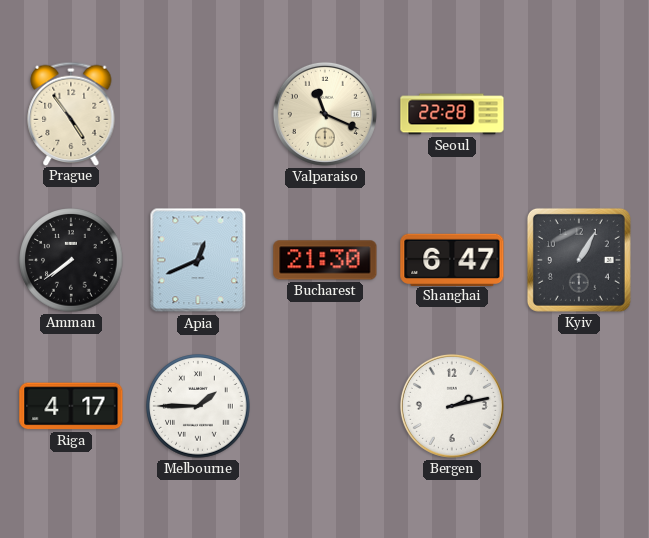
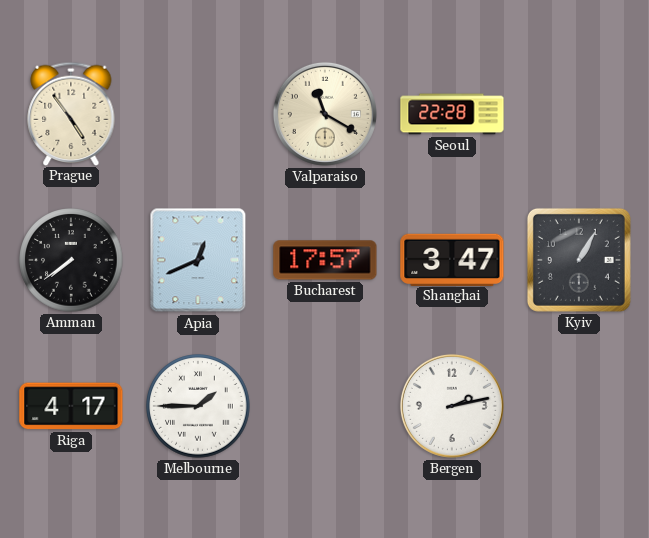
Valparaiso: 11:19 -> 11:20 (325, 114)
Bucharest: 21:30 -> 17:57 (325, 260)
Shanghai: 6:47 -> 3:47 (452, 259)
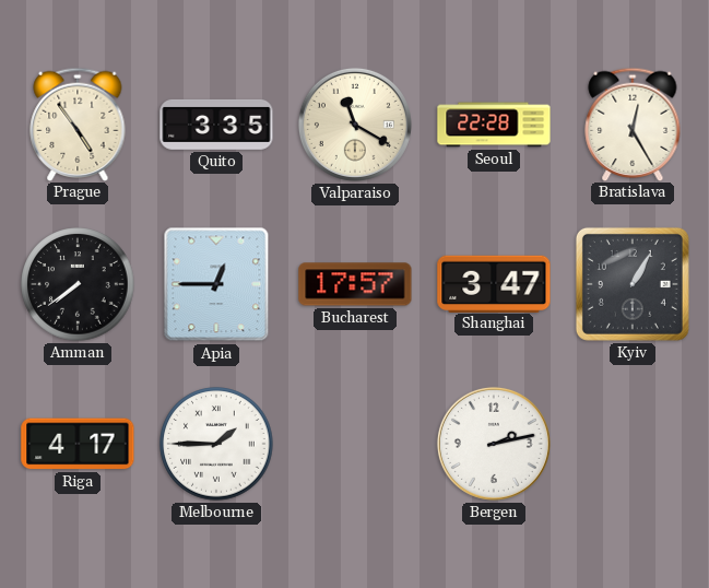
Quito: none -> 3:35 (216, 125)
Bratislava: none -> 12:25 (633, 124)
Apia: 12:41 -> 12:45 (216, 284)
